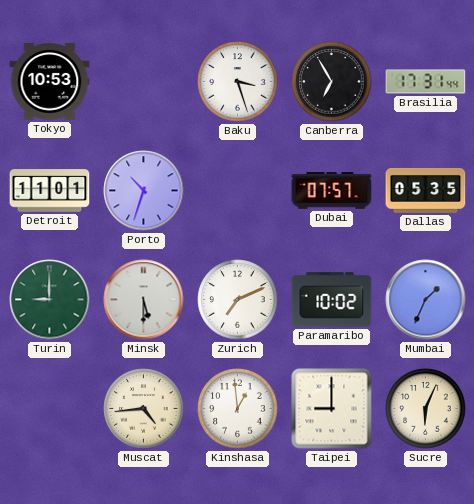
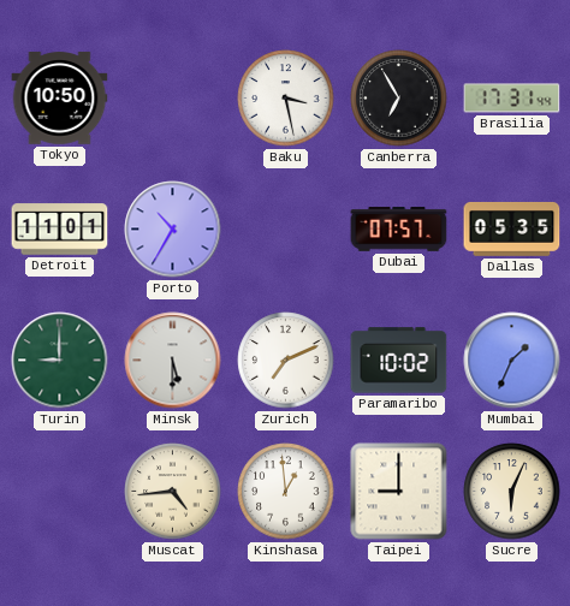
Tokyo: 10:53 -> 10:50 (60, 99)
Baku: 3:27 -> 3:28 (286, 99)
Porto: 10:33 -> 10:35 (173, 230)
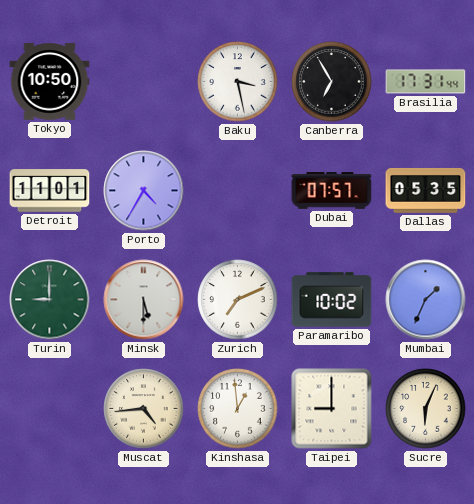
Porto: 10:35 -> 4:35 (144, 191)
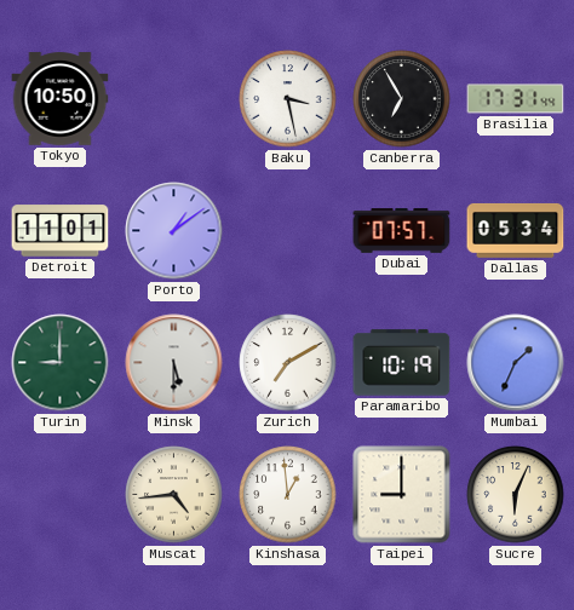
Porto: 4:35 -> 1:09 (174, 231)
Dallas: 05:35 -> 05:34 (516, 231)
Zurich: 7:11 -> 7:10 (288, 363)
Paramaribo: 10:02 -> 10:19 (402, 363)
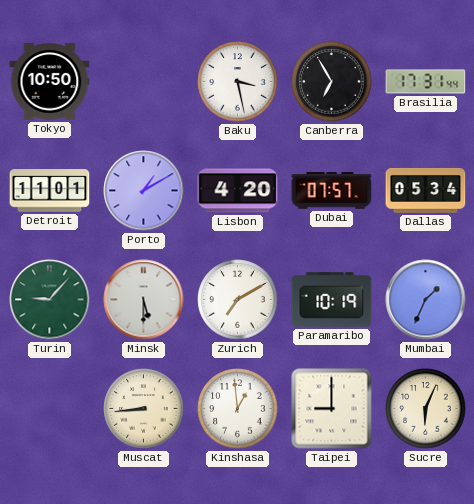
Porto: 1:09 -> 1:10 (144, 191)
Lisbon: none -> 4:20 (238, 191)
Turin: 9:00 -> 9:07 (50, 300)
Muscat: 4:44 -> 8:44 (144, 409)
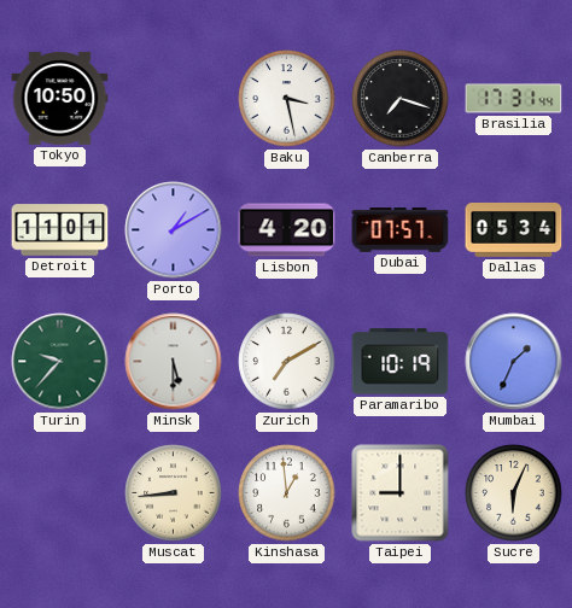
Canberra: 6:55 -> 7:18 (401, 99)
Turin: 9:07 -> 9:37 (60, 362)
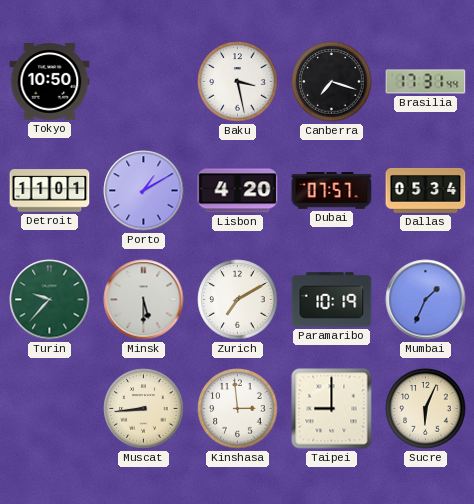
Kinshasa: 12:59 -> 2:59 (238, 409)
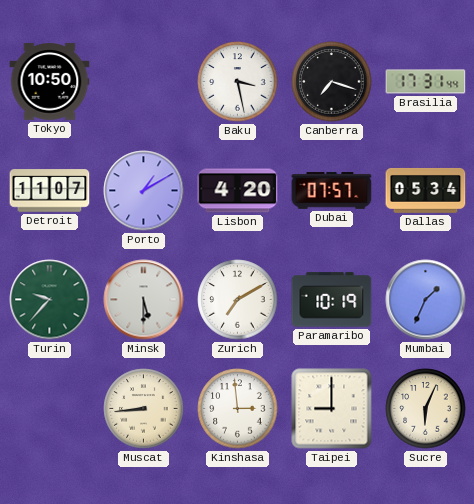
Detroit: 11:01 -> 11:07 (50, 191)
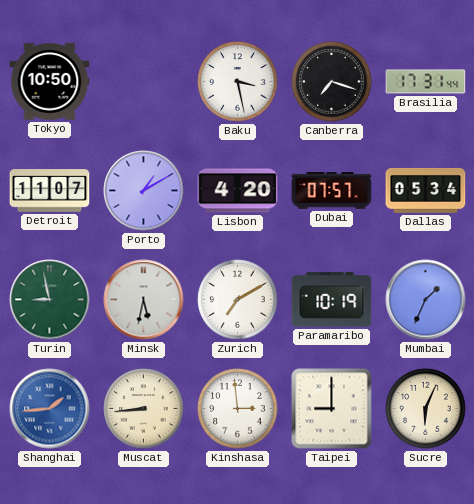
Turin: 9:37 -> 8:58 (50, 300)
Minsk: 5:30 -> 5:32 (144, 300)
Shanghai: none -> 1:44 (50, 409)
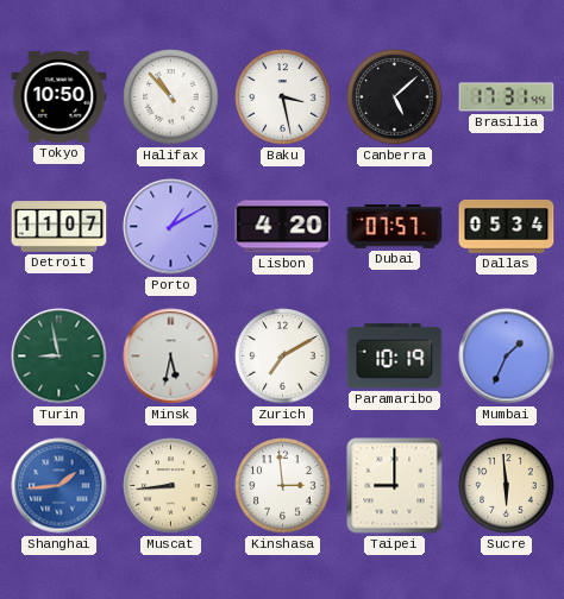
Halifax: none -> 10:53 (171, 97)
Canberra: 7:18 -> 5:08 (395, 97)
Sucre: 6:04 -> 5:59 (507, 486)
